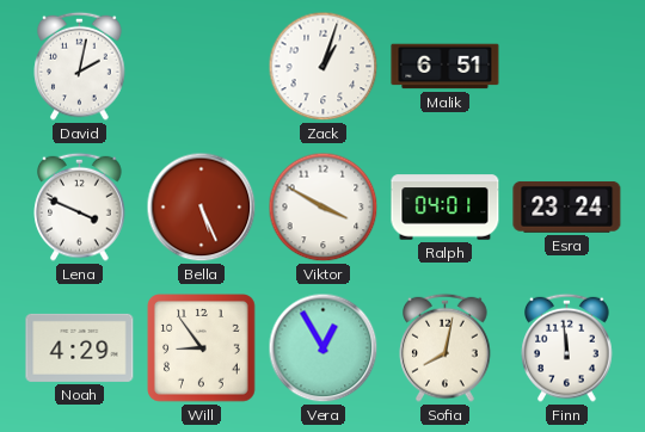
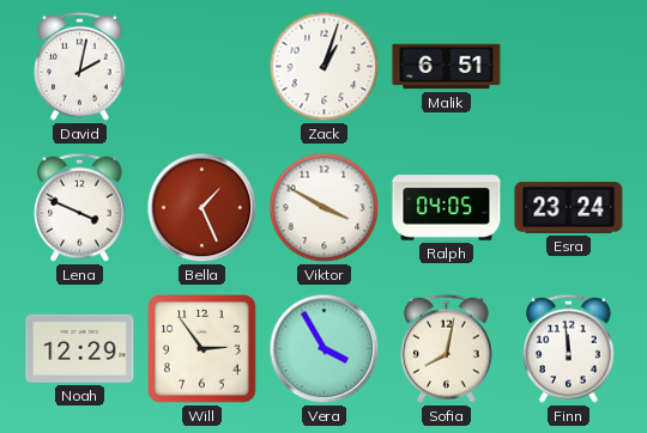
Bella: 5:26 -> 1:26 (202, 208)
Ralph: 04:01 -> 04:05 (447, 208)
Noah: 4:29 -> 12:29 (80, 348)
Will: 8:54 -> 2:54 (202, 349)
Vera: 12:55 -> 3:55 (325, 349)
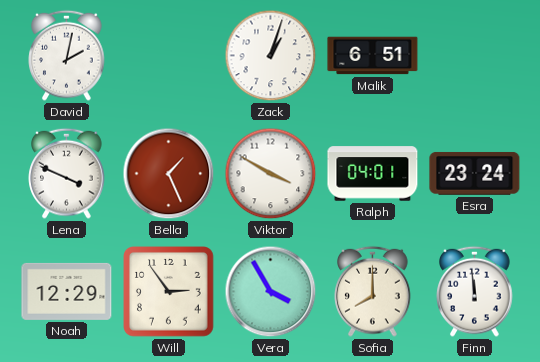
Ralph: 04:05 -> 04:01 (373, 174)
Sofia: 8:02 -> 8:00 (373, 291)
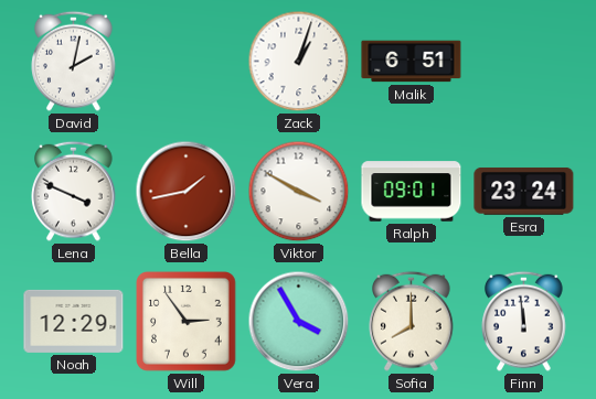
Bella: 1:26 -> 1:43 (187, 192)
Ralph: 04:01 -> 09:01 (412, 192)
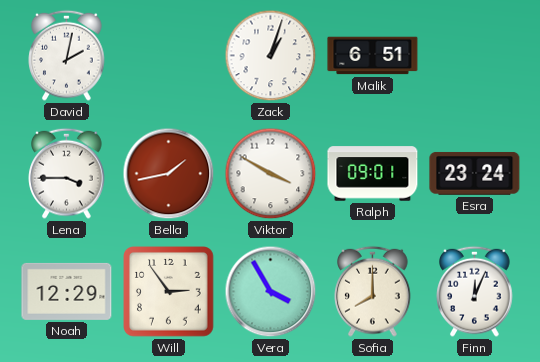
Lena: 3:49 -> 3:45 (67, 173)
Finn: 11:59 -> 12:04 (475, 291)
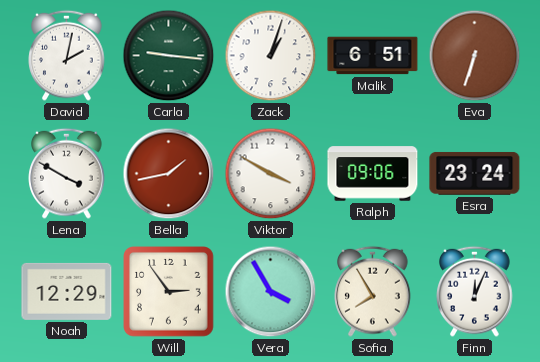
Carla: none -> 9:16 (169, 56)
Eva: none -> 6:33 (475, 56)
Lena: 3:45 -> 3:50 (67, 173)
Ralph: 09:01 -> 09:06 (373, 174)
Sofia: 8:00 -> 7:55 (373, 291)
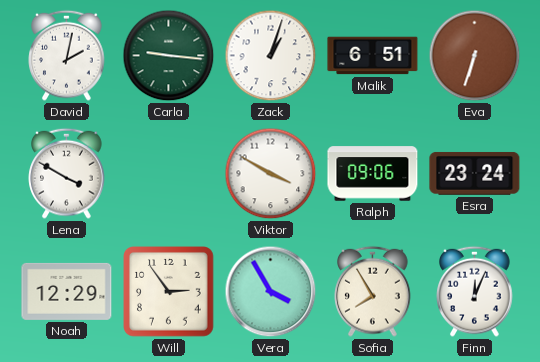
Bella: 1:43 -> none (169, 174)
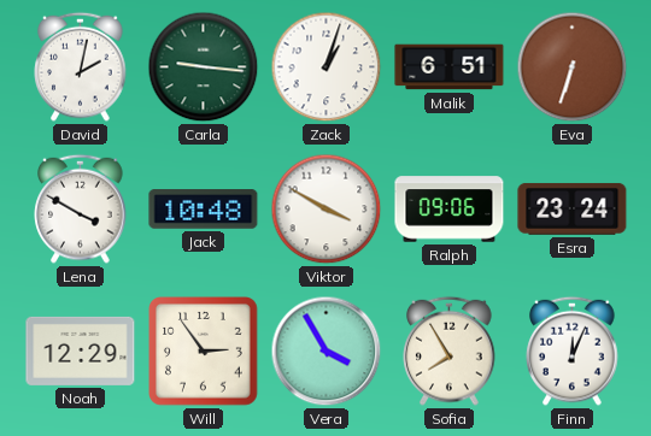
Jack: none -> 10:48 (204, 210)
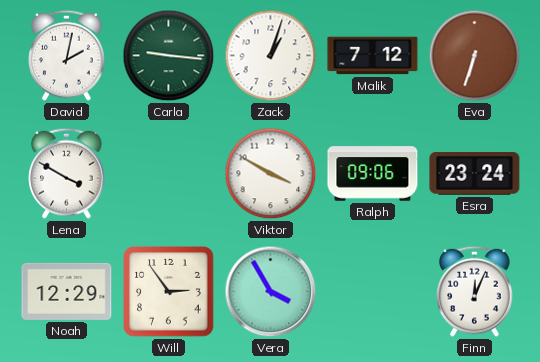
Malik: 6:51 -> 7:12 (373, 56)
Jack: 10:48 -> none (204, 210)
Sofia: 7:55 -> none (450, 350)
